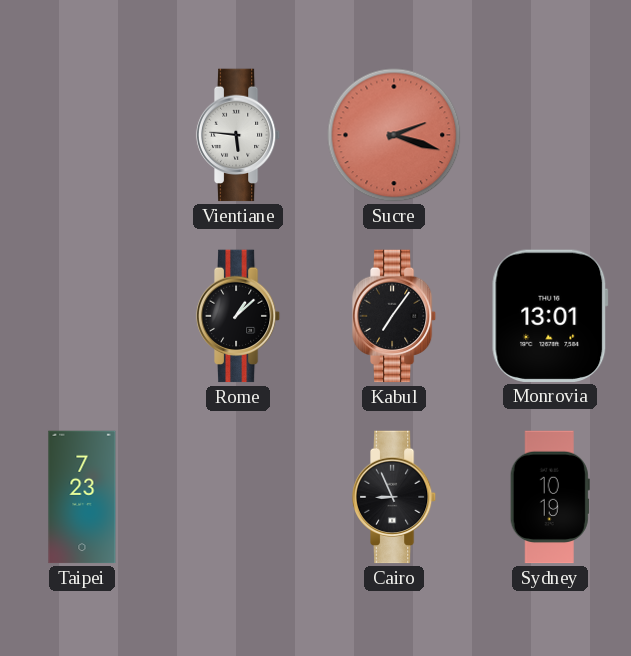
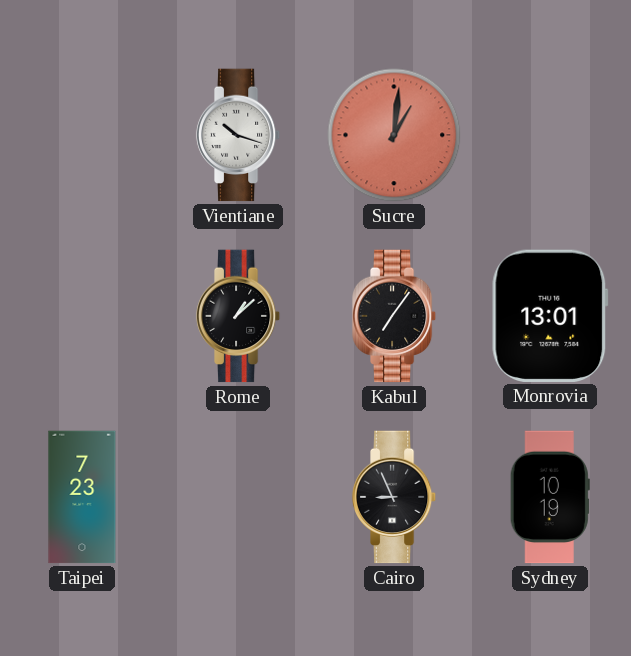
Vientiane: 5:46 -> 10:18 (238, 135)
Sucre: 2:18 -> 1:01 (394, 135)
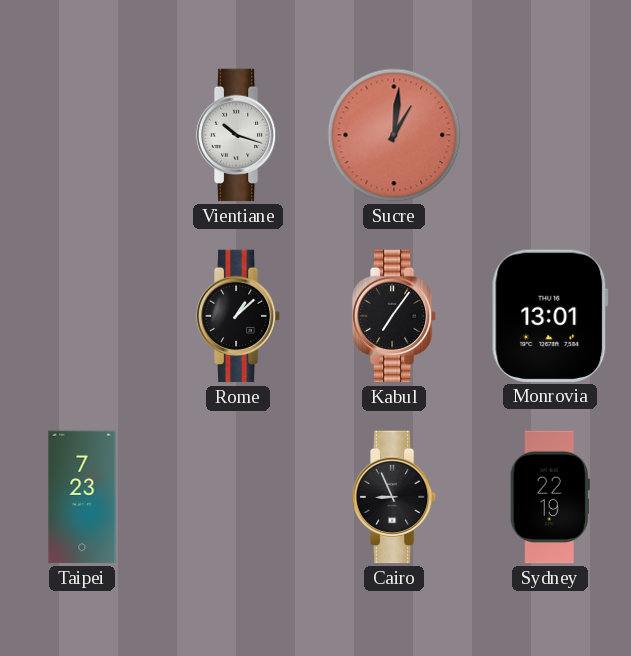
Sydney: 10:19 -> 22:19 (550, 497)
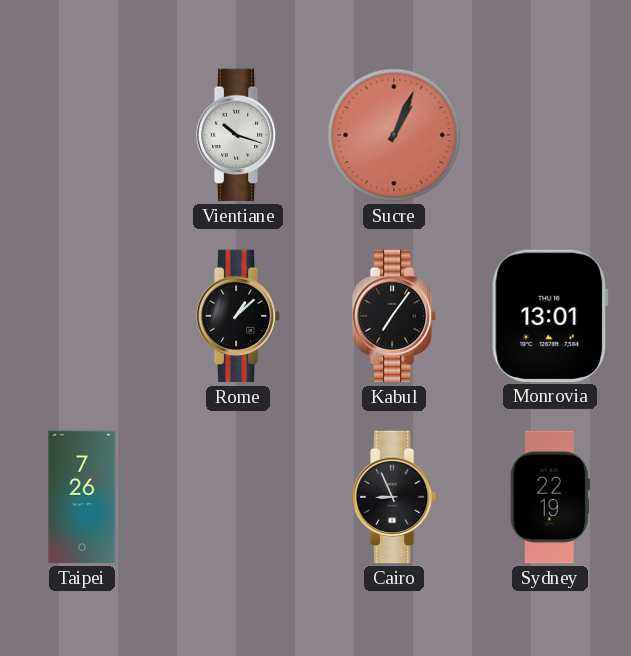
Sucre: 1:01 -> 1:04 (394, 135)
Taipei: 7:23 -> 7:26 (82, 497)
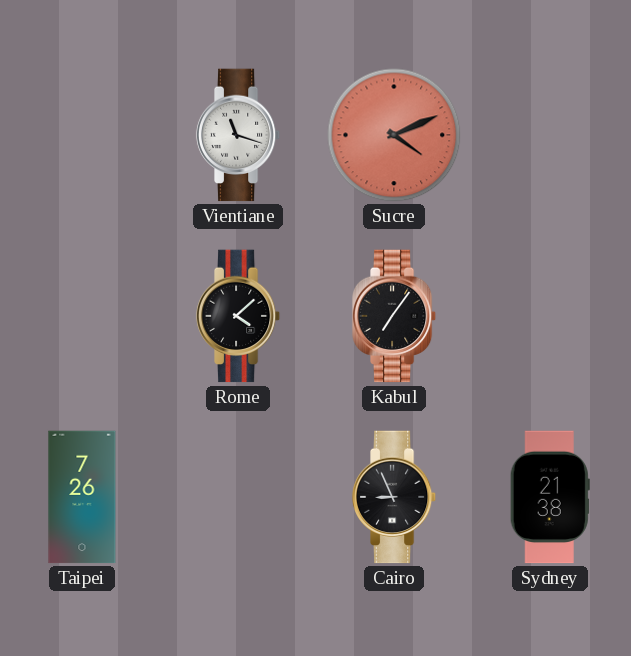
Vientiane: 10:18 -> 11:18 (238, 135)
Sucre: 1:04 -> 4:11 (394, 135)
Rome: 1:08 -> 4:08 (238, 316)
Monrovia: 13:01 -> none (550, 316)
Sydney: 22:19 -> 21:38 (550, 497)
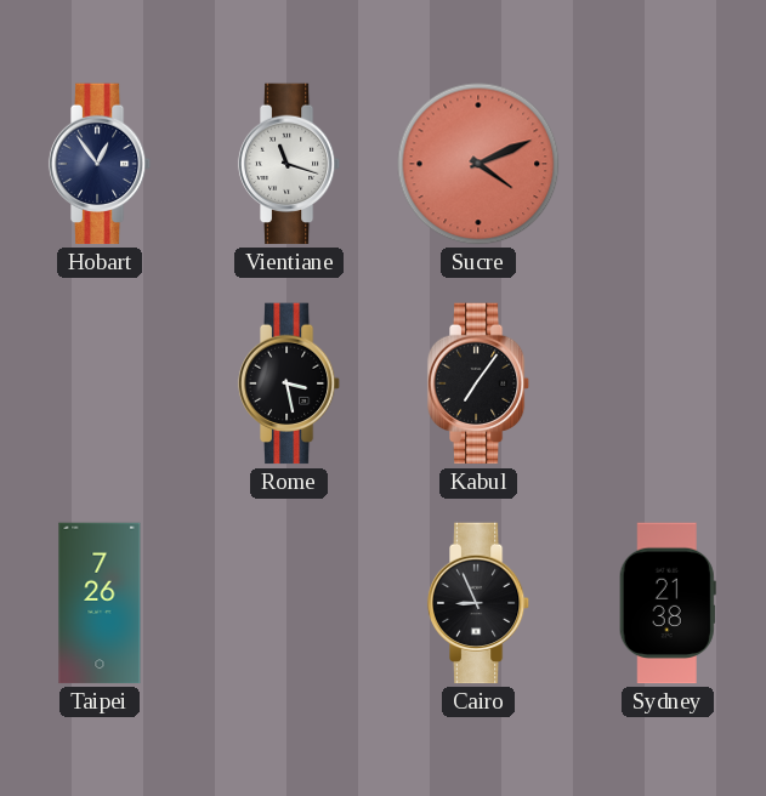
Hobart: none -> 12:54 (100, 164)
Rome: 4:08 -> 3:28 (289, 383)
